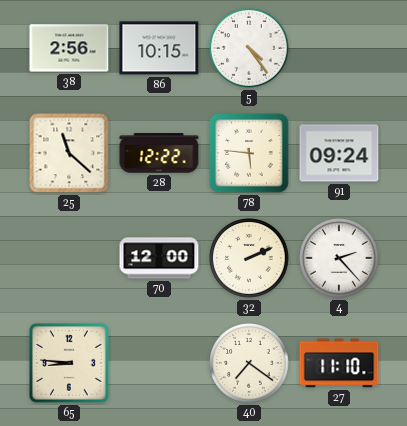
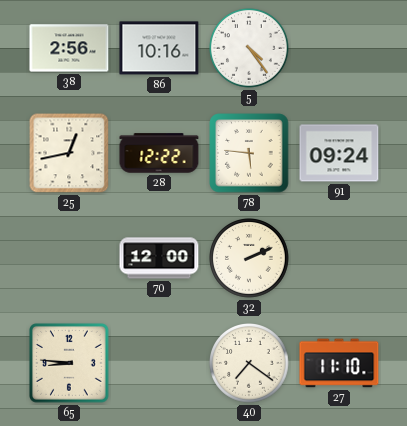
86: 10:15 -> 10:16 (159, 48)
25: 11:22 -> 12:43 (69, 153)
4: 2:23 -> none (340, 259)
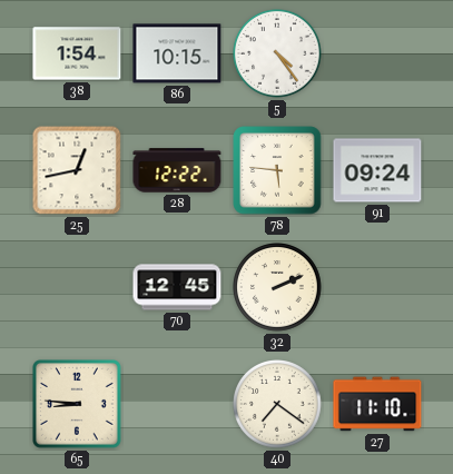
38: 2:56 -> 1:54 (77, 53)
86: 10:16 -> 10:15 (177, 53)
70: 12:00 -> 12:45 (177, 287)
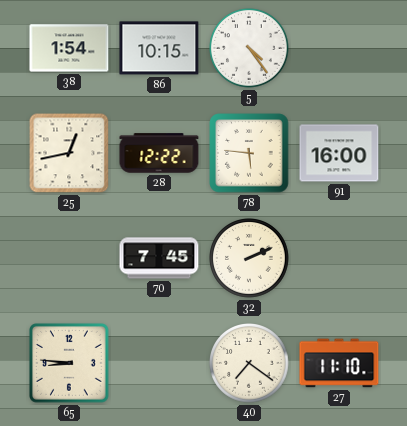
91: 09:24 -> 16:00 (339, 153)
70: 12:45 -> 7:45 (159, 258)
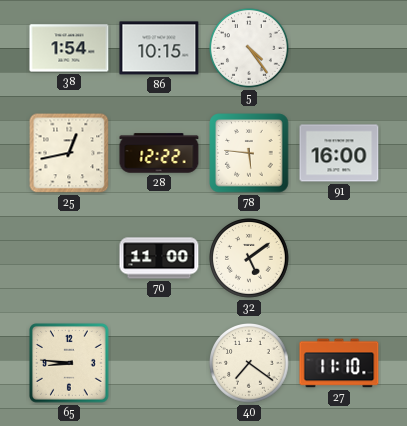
70: 7:45 -> 11:00 (159, 258)
32: 2:11 -> 5:09 (250, 259)
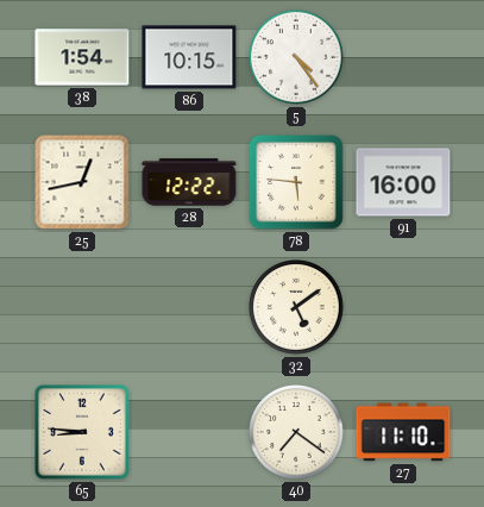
70: 11:00 -> none (159, 258)
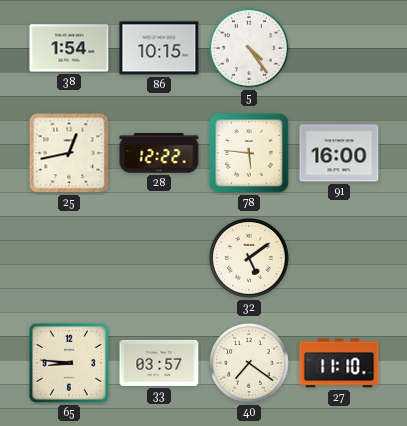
33: none -> 03:57 (159, 363)
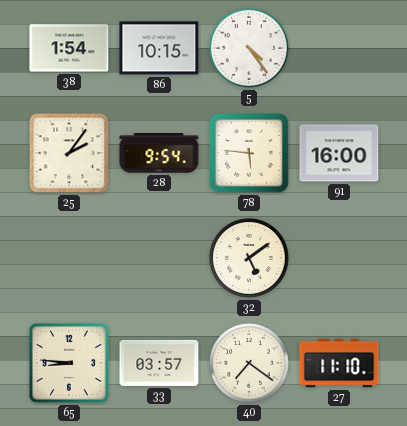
25: 12:43 -> 2:06 (69, 153)
28: 12:22 -> 9:54 (159, 153)
